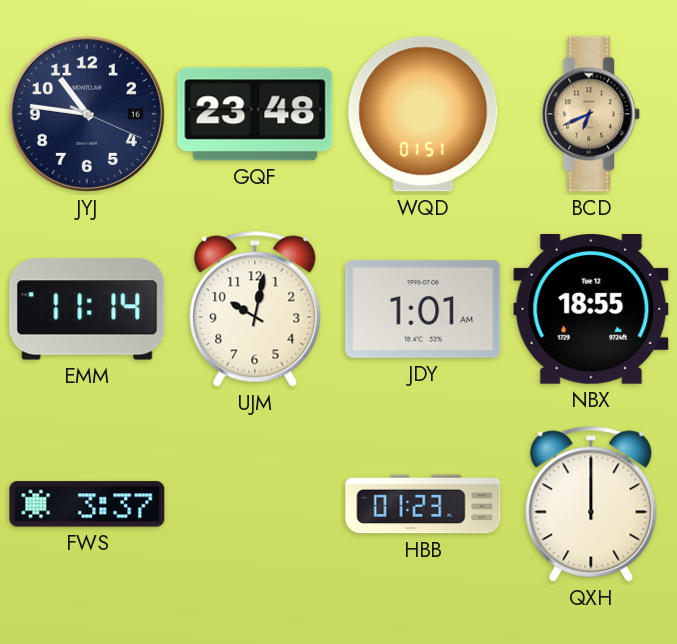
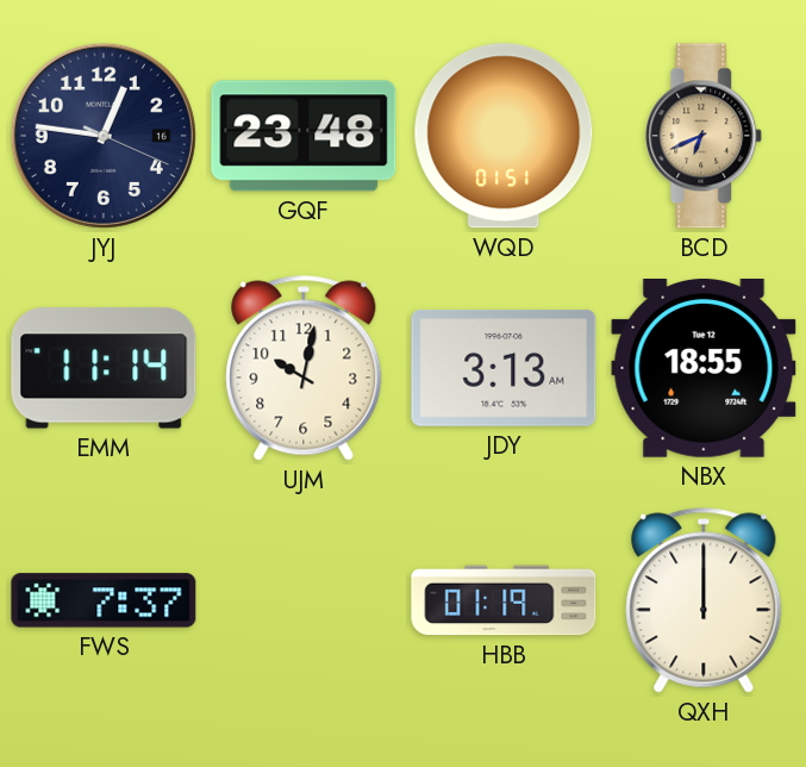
JYJ: 10:46 -> 12:46 (104, 136)
JDY: 1:01 -> 3:13 (504, 368)
FWS: 3:37 -> 7:37 (104, 600)
HBB: 01:23 -> 01:19 (504, 600)
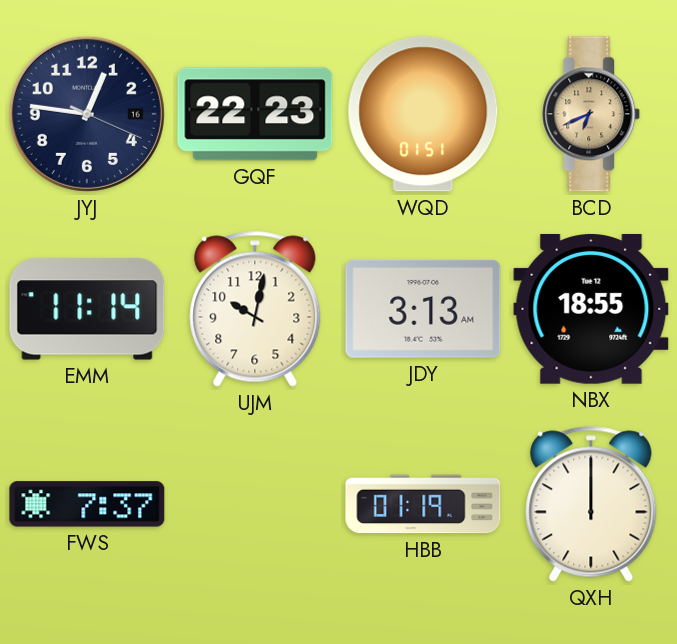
GQF: 23:48 -> 22:23 (255, 114)
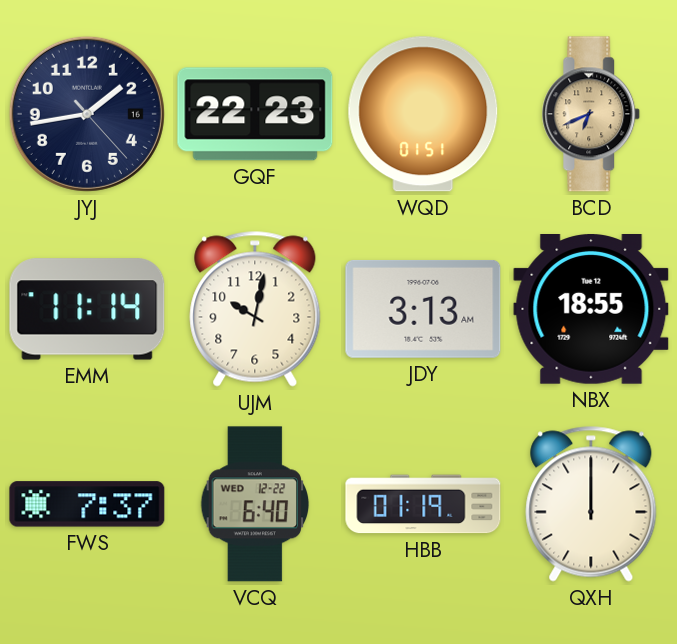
JYJ: 12:46 -> 1:43 (87, 114)
VCQ: none -> 6:40 (255, 504)
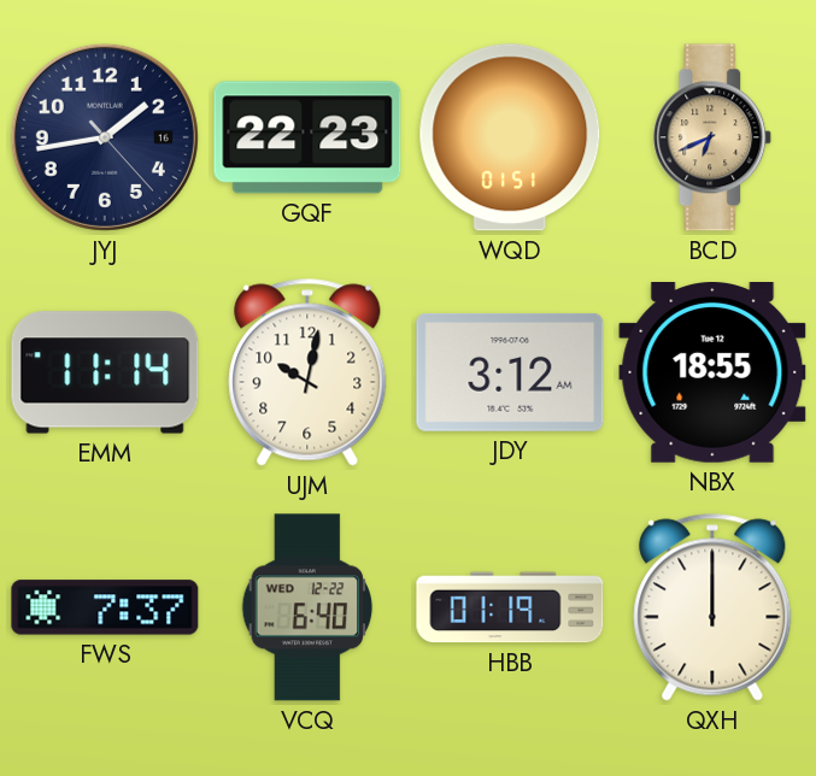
JDY: 3:13 -> 3:12 (510, 372)
